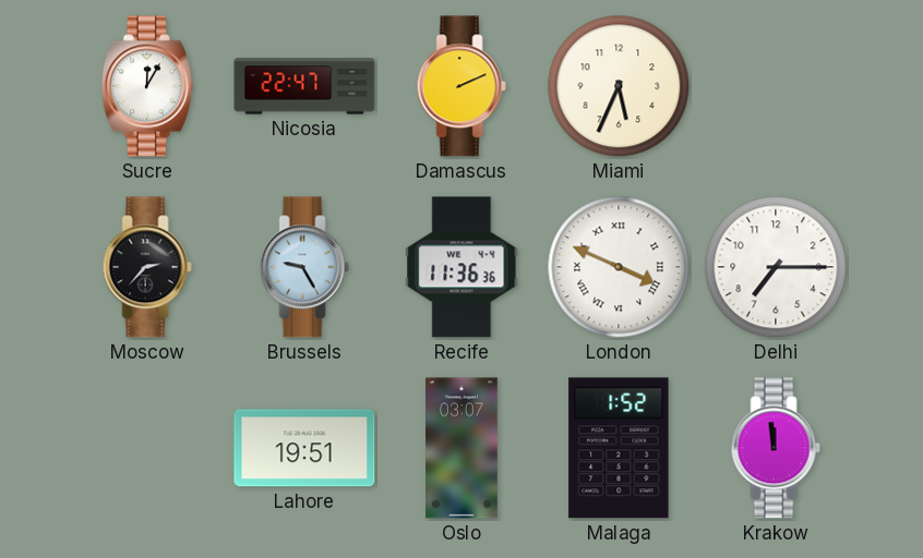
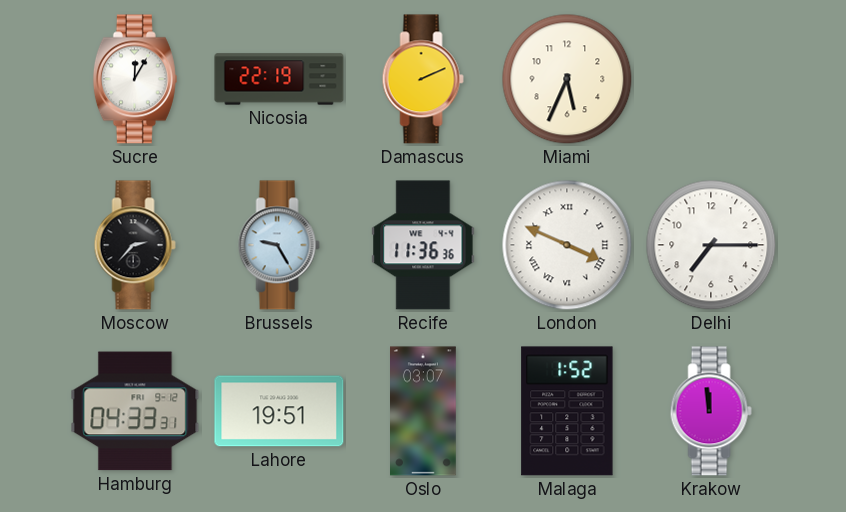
Nicosia: 22:47 -> 22:19 (279, 79)
Hamburg: none -> 04:33 (135, 411)
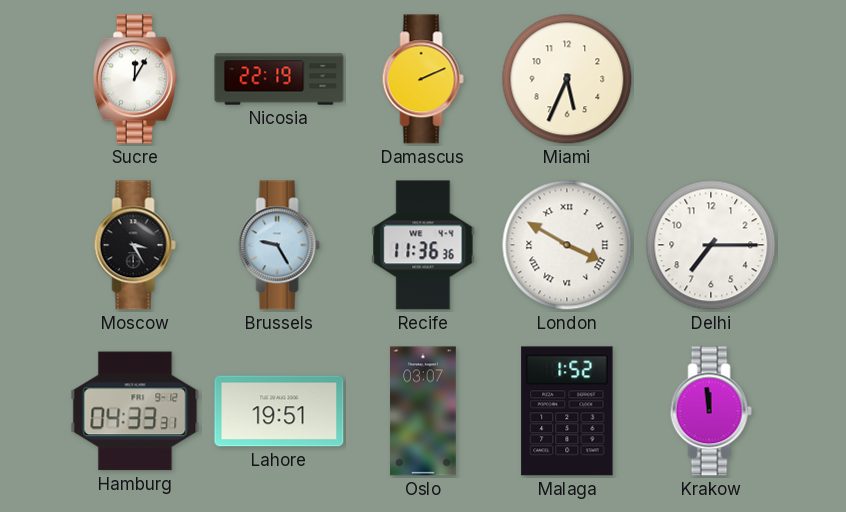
Moscow: 2:37 -> 3:25 (135, 245)
London: 3:49 -> 3:50 (567, 245)
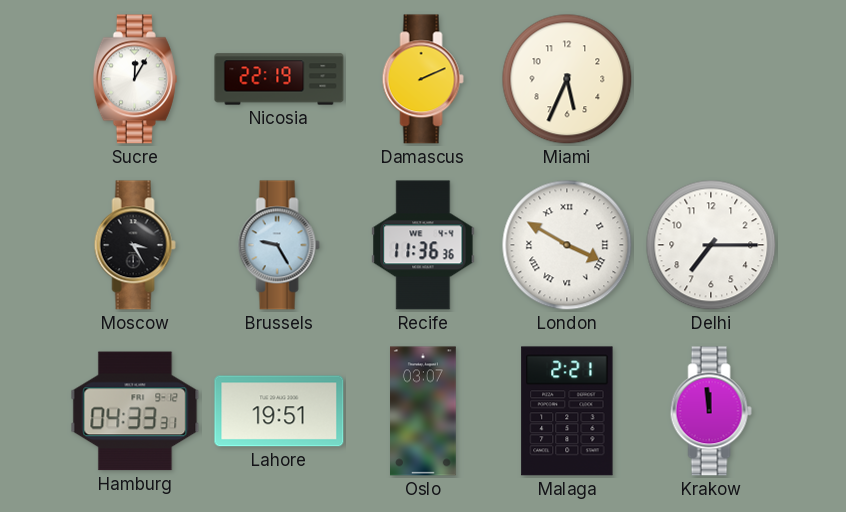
Malaga: 1:52 -> 2:21 (567, 411)
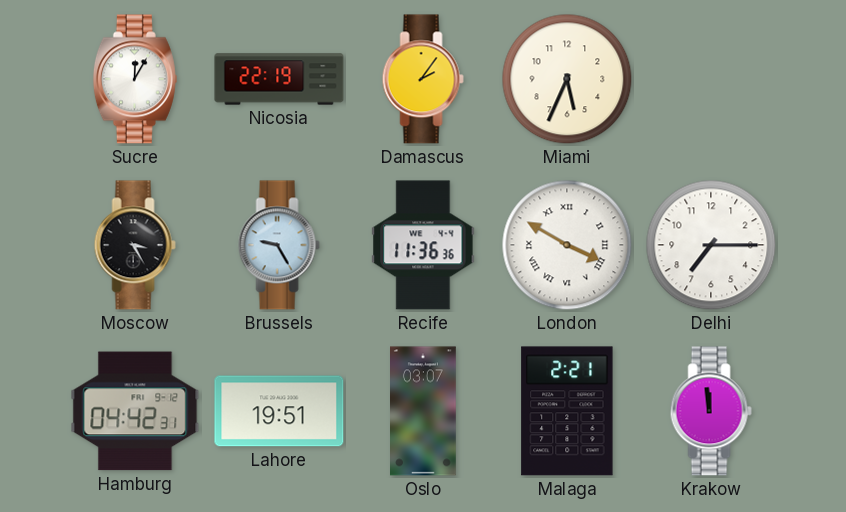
Damascus: 2:11 -> 2:06 (423, 79)
Hamburg: 04:33 -> 04:42 (135, 411)
